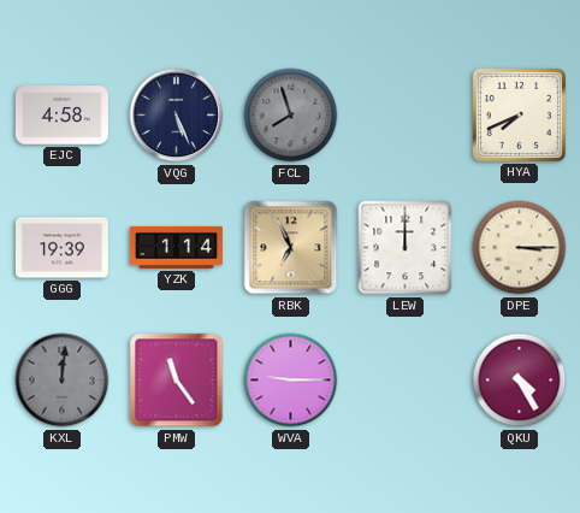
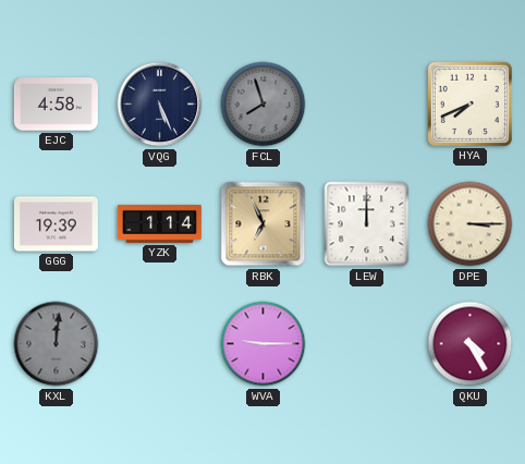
PMW: 11:24 -> none (177, 381)
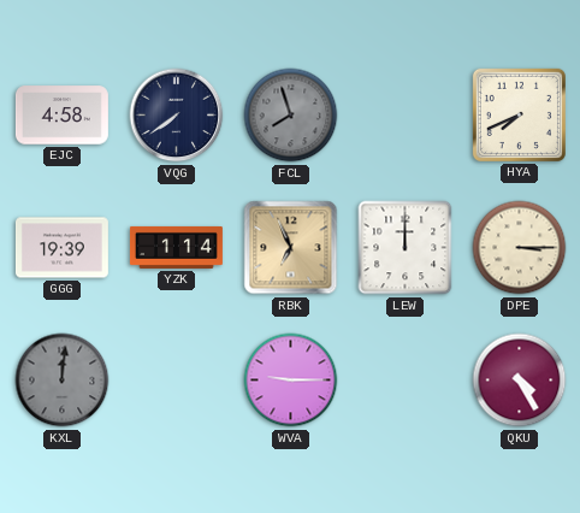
VQG: 5:26 -> 7:39 (177, 116)
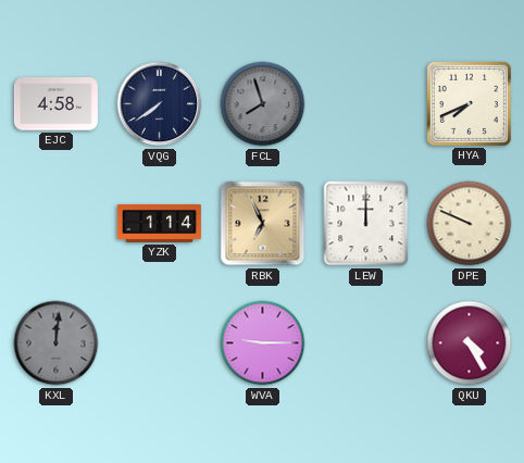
GGG: 19:39 -> none (61, 248)
DPE: 3:15 -> 9:49 (470, 224)
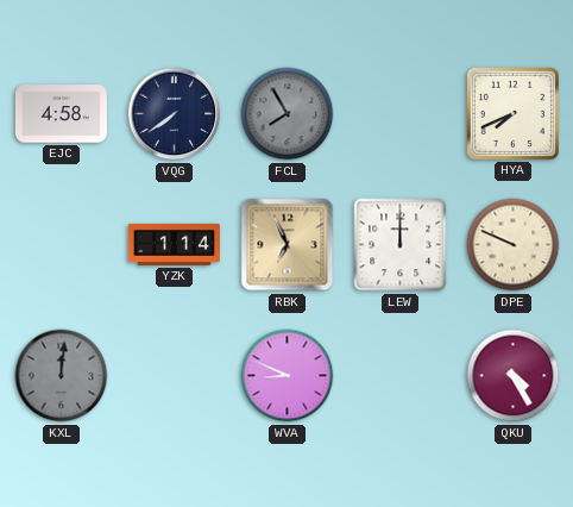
FCL: 7:57 -> 7:55 (288, 114)
WVA: 9:15 -> 8:49 (288, 376)
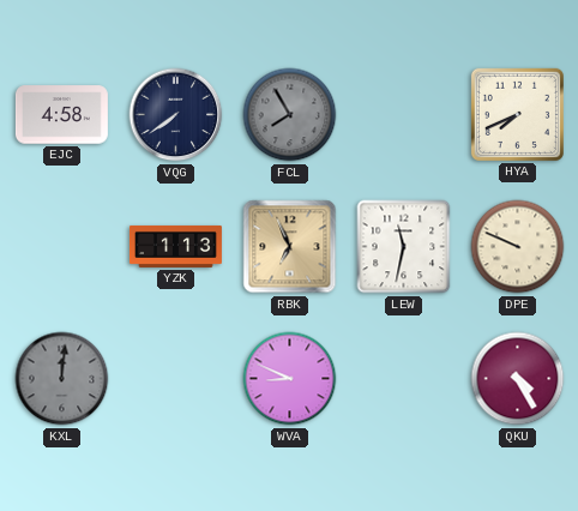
YZK: 1:14 -> 1:13 (175, 246)
LEW: 12:00 -> 11:32 (404, 247)
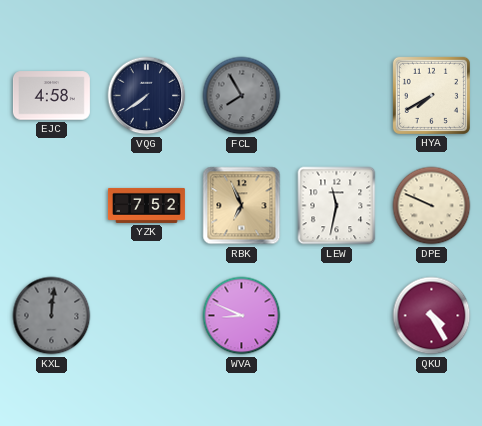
HYA: 7:41 -> 7:40 (431, 95)
YZK: 1:13 -> 7:52 (146, 205)
